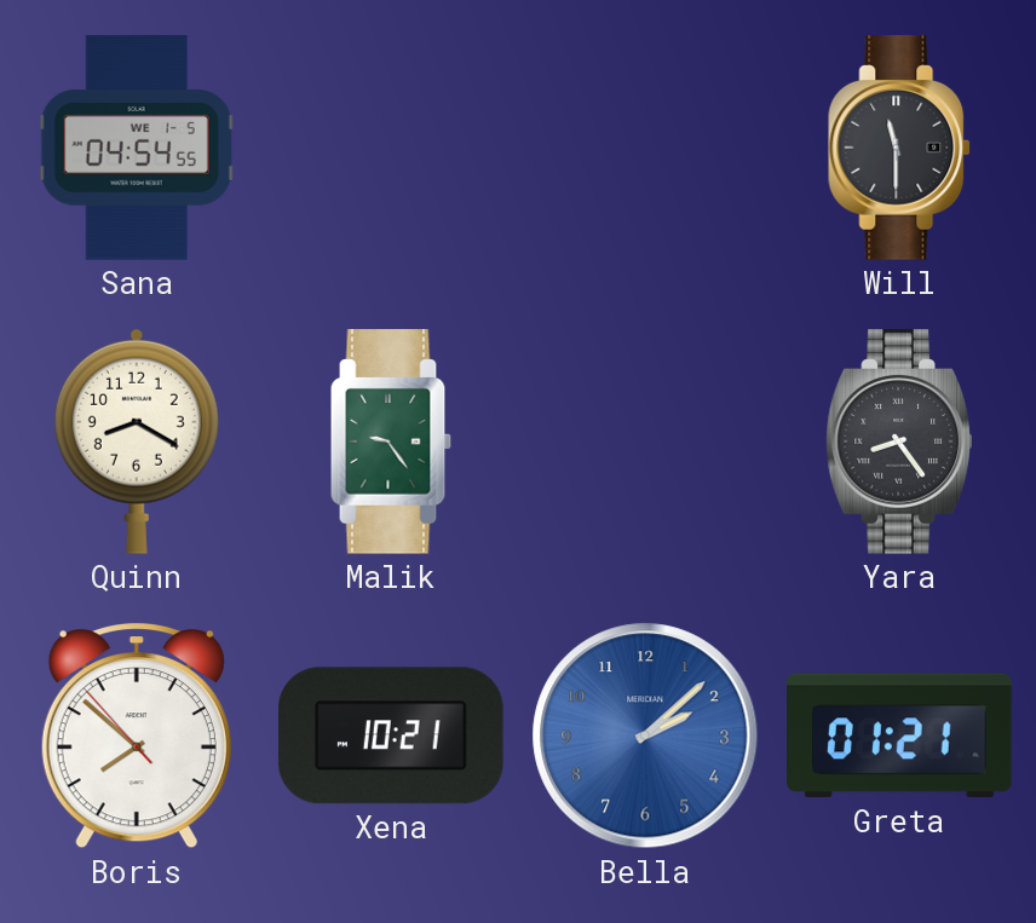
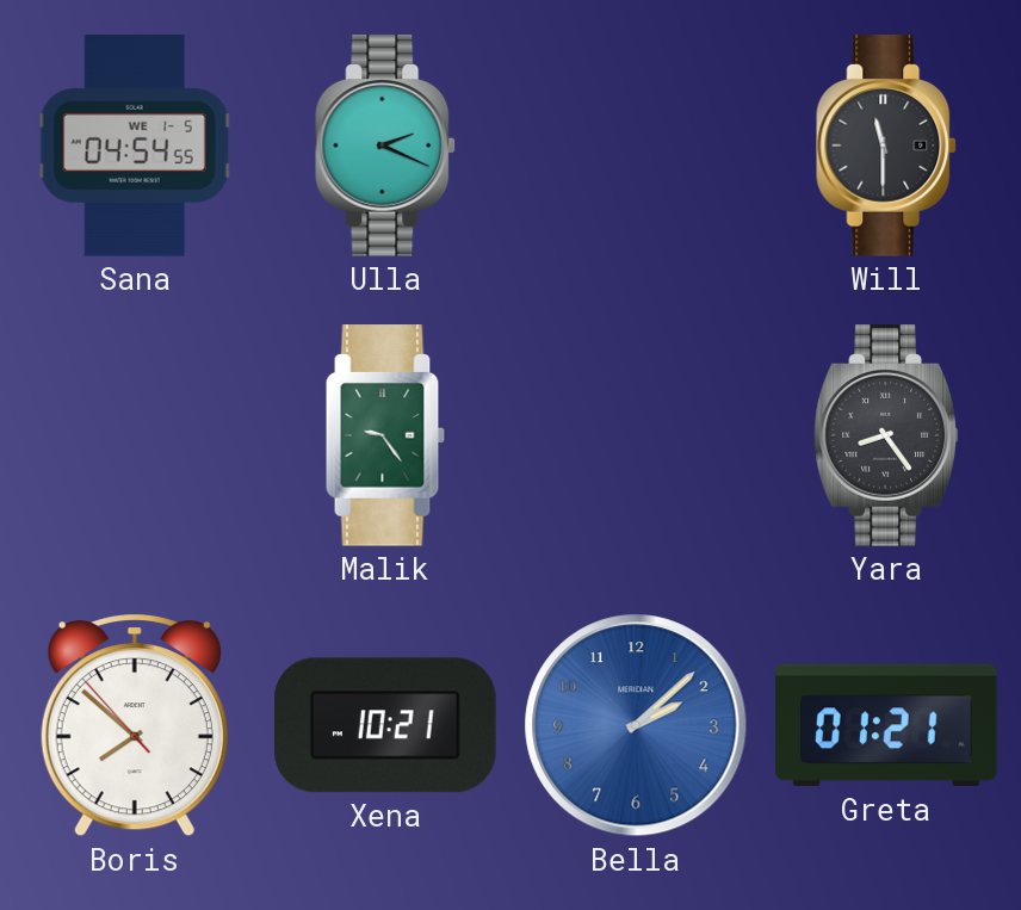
Ulla: none -> 2:19 (386, 146)
Quinn: 8:20 -> none (137, 442)
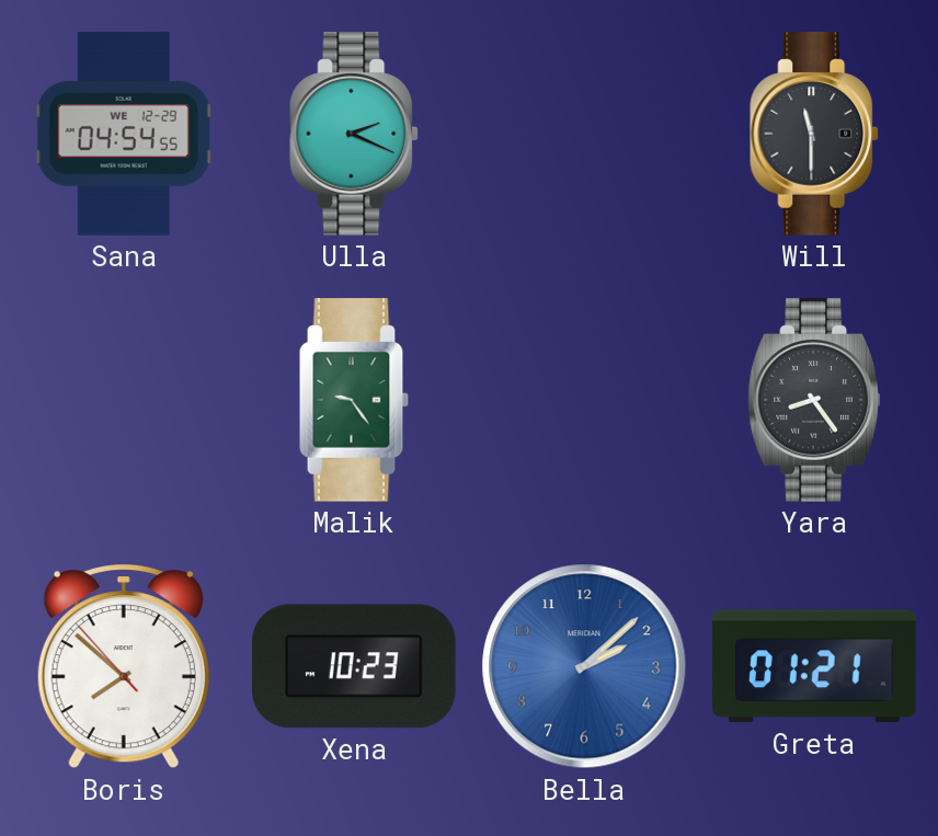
Sana date: WE 1-5 -> WE 12-29 (124, 134)
Xena: 10:21 -> 10:23 (355, 666)
